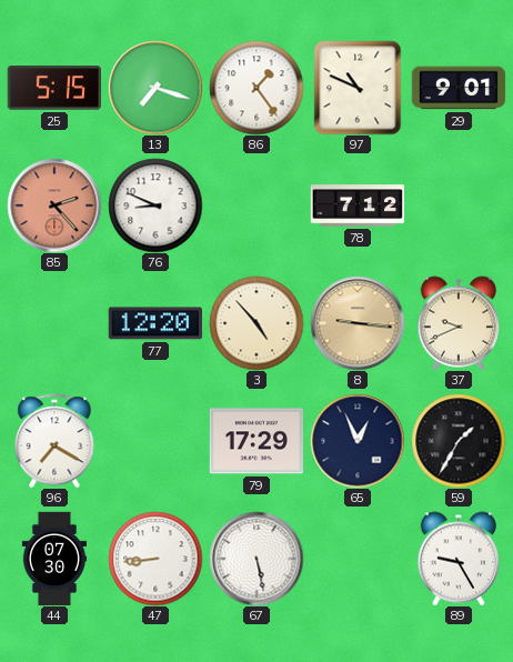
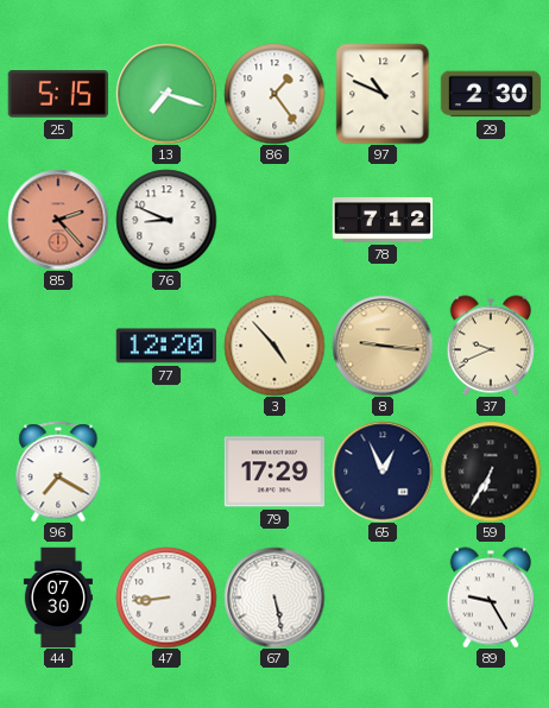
29: 9:01 -> 2:30 (491, 94)
59: 1:35 -> 6:35 (491, 472)
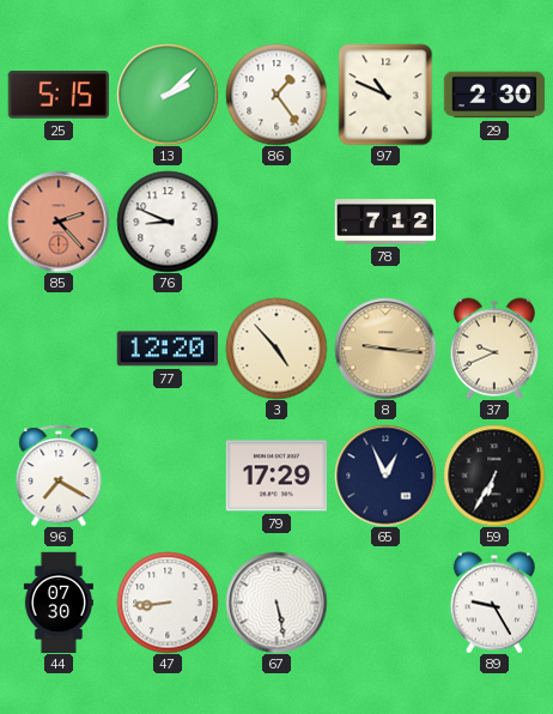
13: 7:18 -> 2:08 (168, 95)
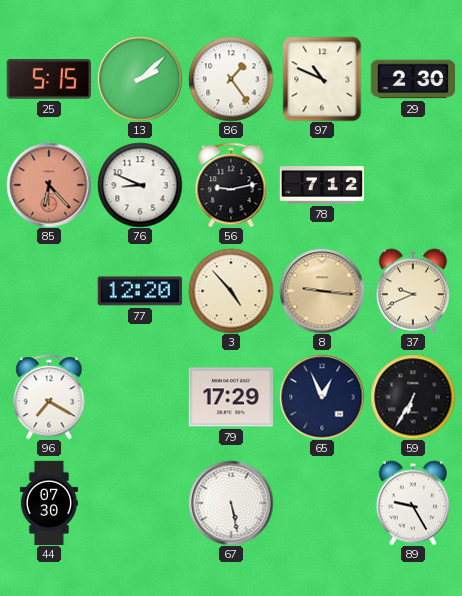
85: 2:23 -> 6:23 (49, 185)
56: none -> 9:13 (231, 185)
47: 8:44 -> none (168, 603)
